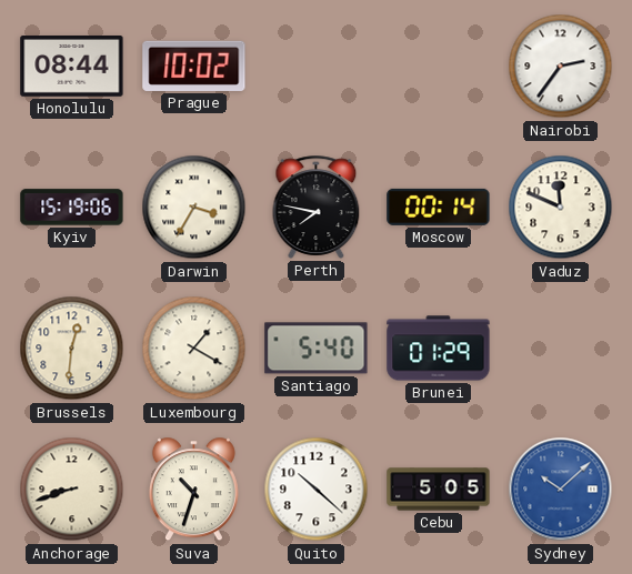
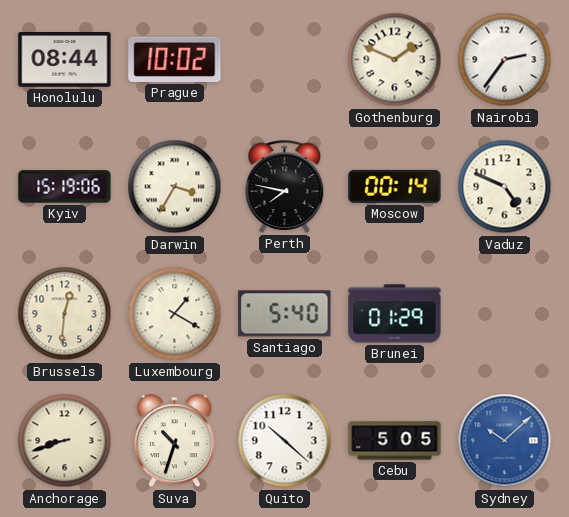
Gothenburg: none -> 1:49 (395, 60)
Vaduz: 11:49 -> 4:49 (505, 187)
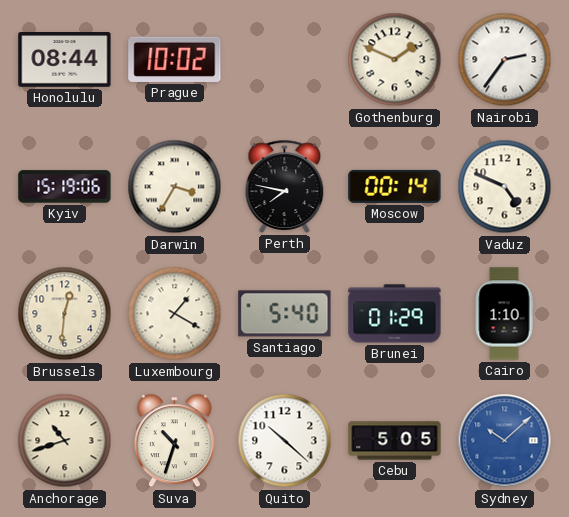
Cairo: none -> 1:10 (504, 314)
Anchorage: 8:42 -> 10:42 (65, 441)
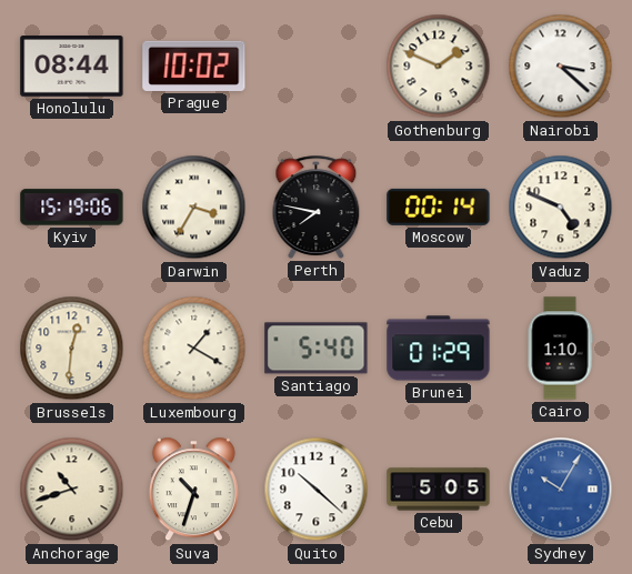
Nairobi: 2:36 -> 3:22 (561, 67)
Sydney: 10:08 -> 10:05 (561, 490)
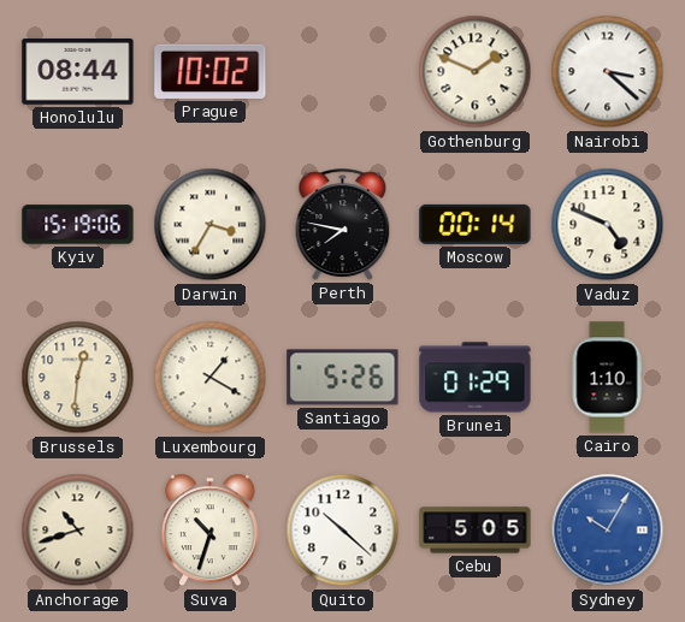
Santiago: 5:40 -> 5:26 (343, 378)
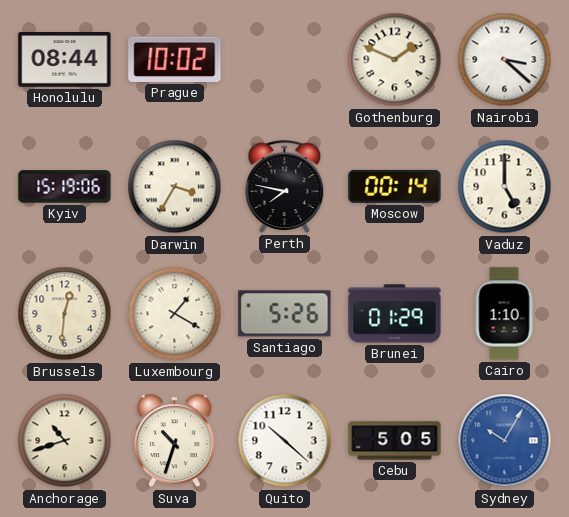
Vaduz: 4:49 -> 5:00 (505, 187)
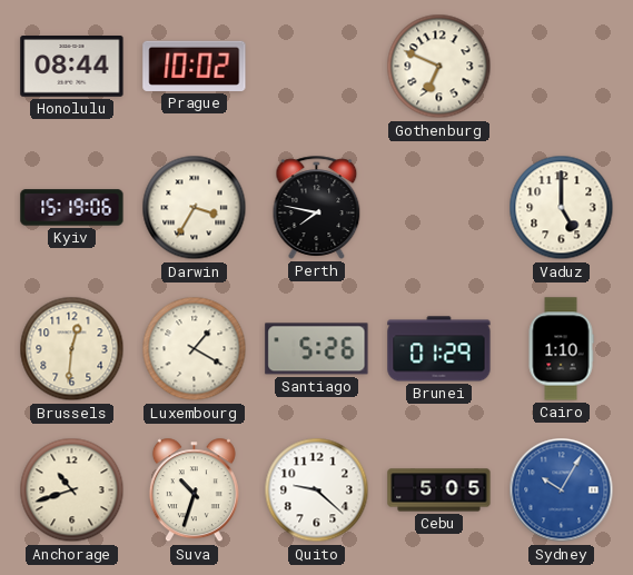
Gothenburg: 1:49 -> 6:49 (439, 67)
Nairobi: 3:22 -> none (505, 60)
Moscow: 00:14 -> none (395, 186)
Quito: 10:22 -> 9:22 (317, 490)
